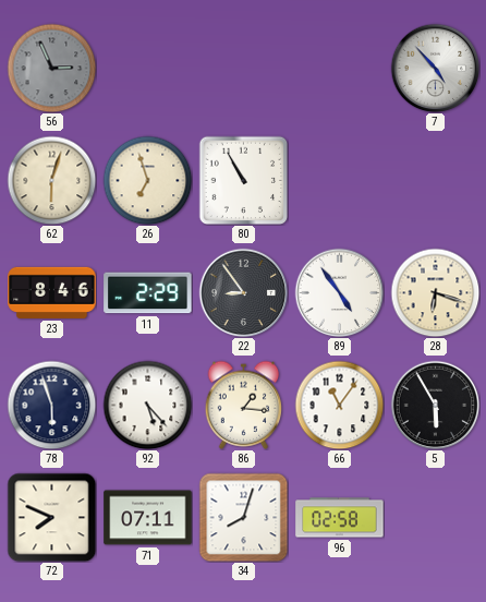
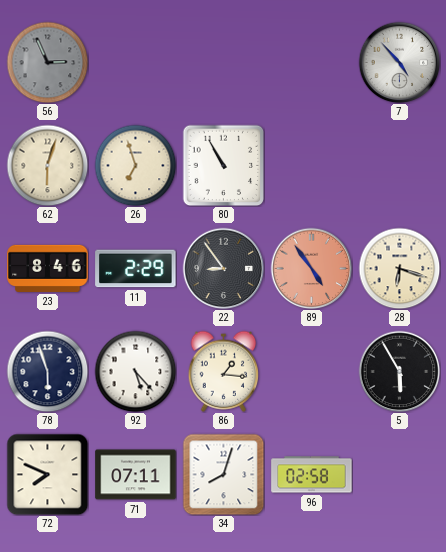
89 dial: white -> salmon (311, 268)
66: 11:06 -> none (339, 405)
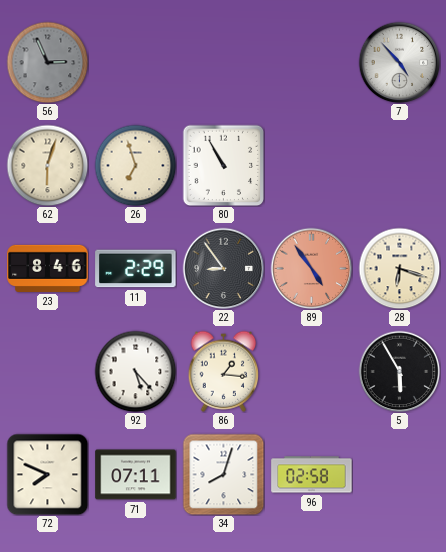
78: 5:57 -> none (47, 371)
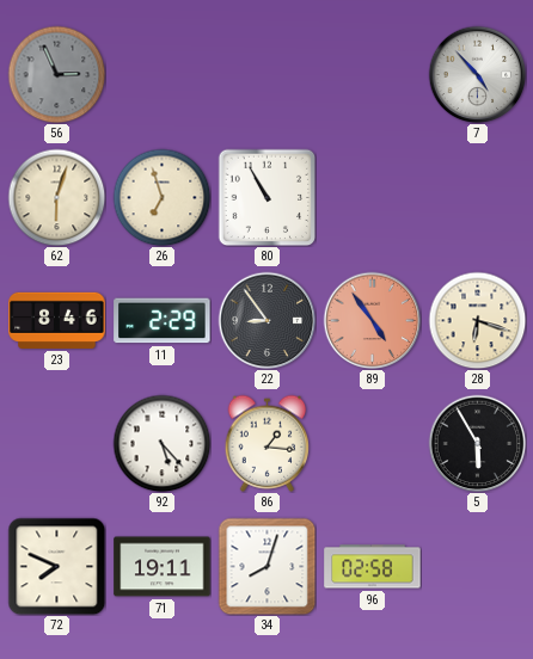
71: 07:11 -> 19:11 (163, 567)
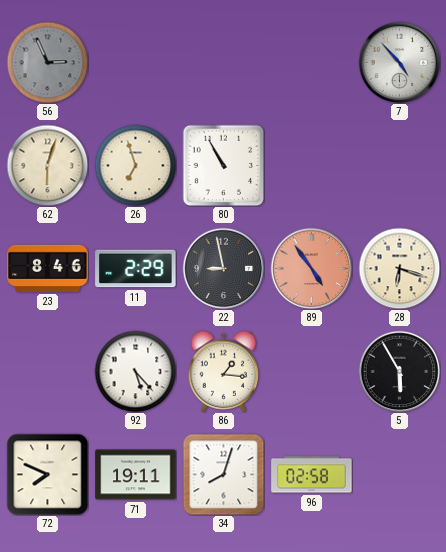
22: 8:54 -> 8:58 (223, 268)
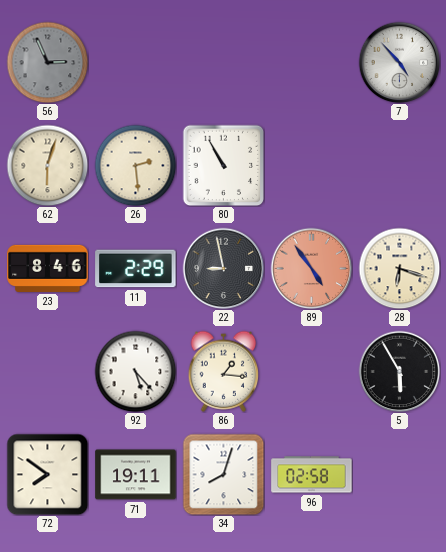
26: 6:57 -> 2:29 (135, 165)
72: 7:49 -> 7:51 (47, 474)
